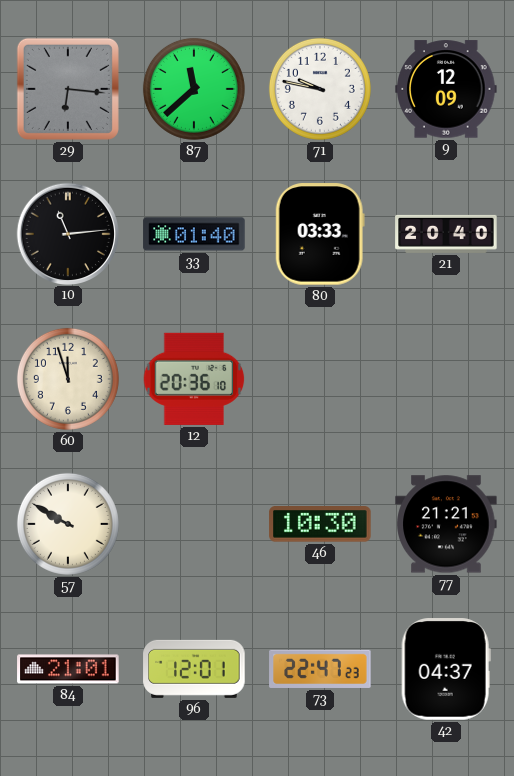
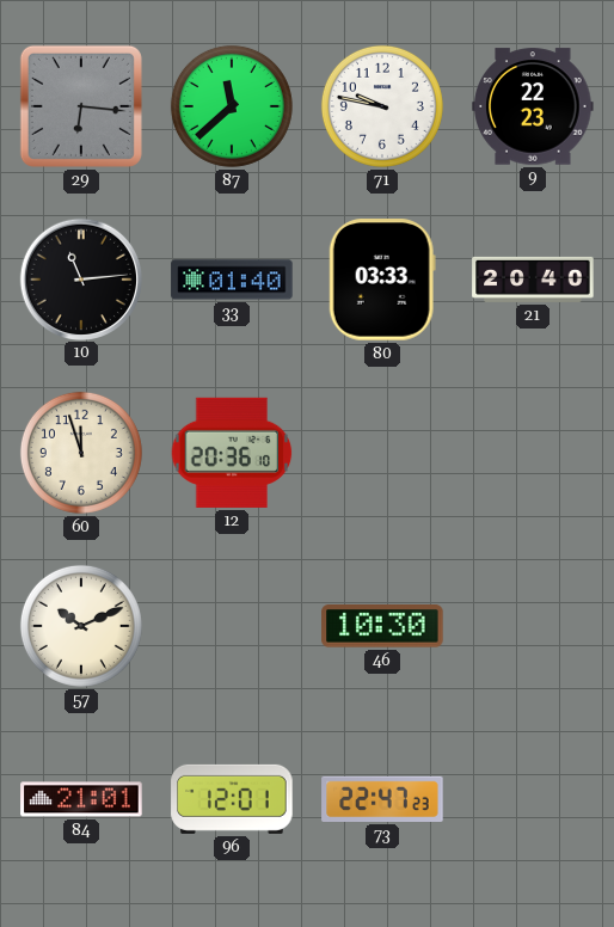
9: 12:09 -> 22:23 (533, 106)
57: 9:50 -> 10:11 (81, 626)
77: 21:21 -> none (446, 524)
42: 04:37 -> none (446, 669)
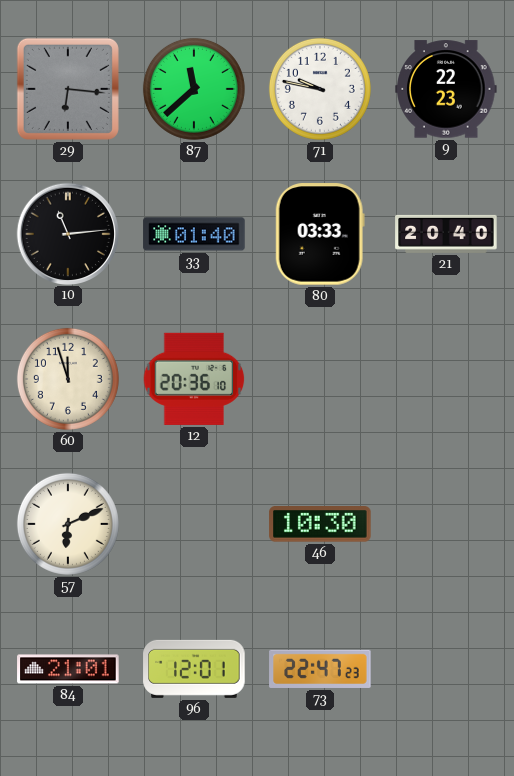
57: 10:11 -> 6:11 (68, 524)
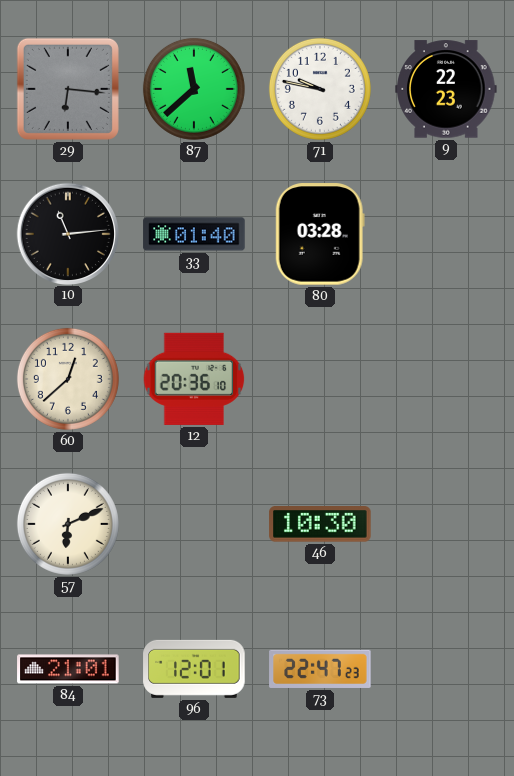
80: 03:33 -> 03:28 (320, 234)
21: 20:40 -> none (446, 234)
60: 11:57 -> 12:38 (68, 379)
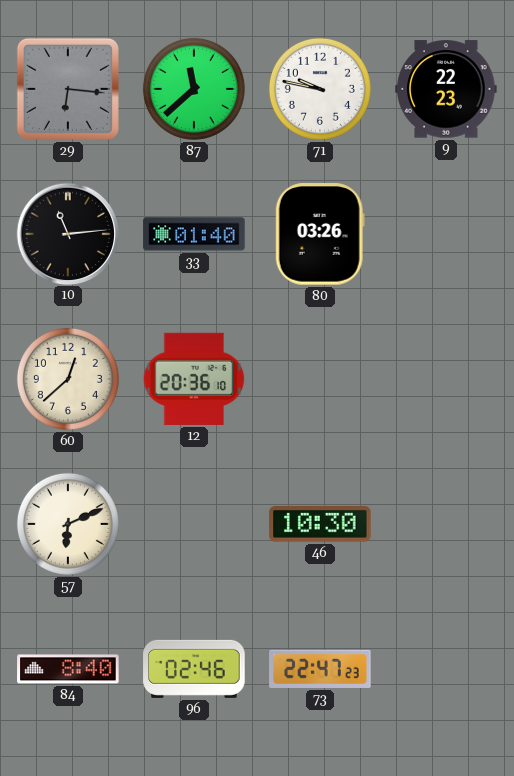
80: 03:28 -> 03:26 (320, 234)
84: 21:01 -> 8:40 (68, 669)
96: 12:01 -> 02:46 (194, 669)
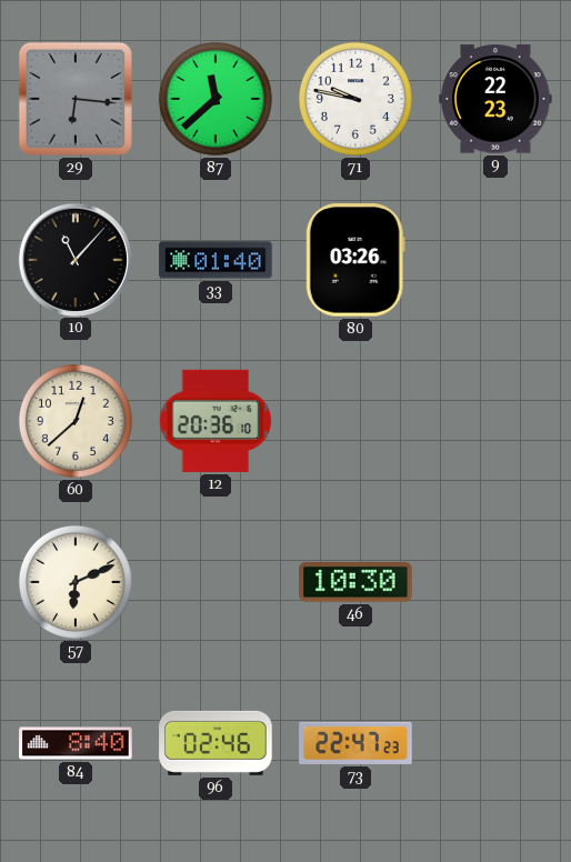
10: 11:14 -> 11:07 (74, 259)
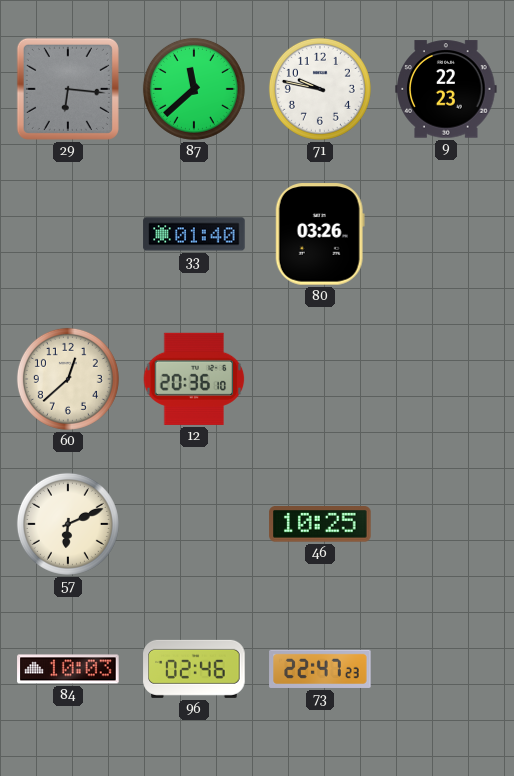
10: 11:07 -> none (74, 259)
46: 10:30 -> 10:25 (320, 524)
84: 8:40 -> 10:03 (68, 669)
